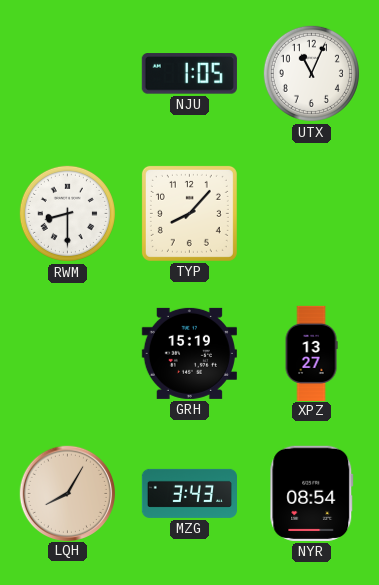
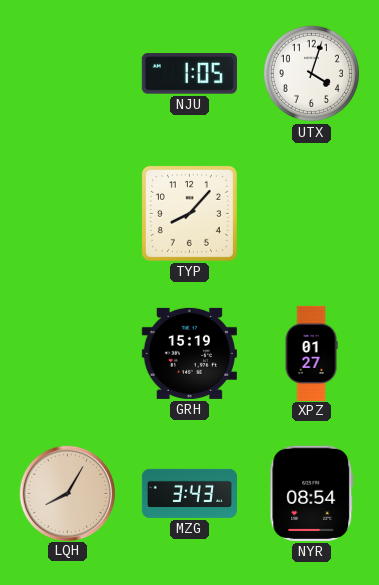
UTX: 11:04 -> 4:03 (311, 73)
RWM: 8:30 -> none (67, 213)
XPZ: 13:27 -> 01:27 (311, 353)
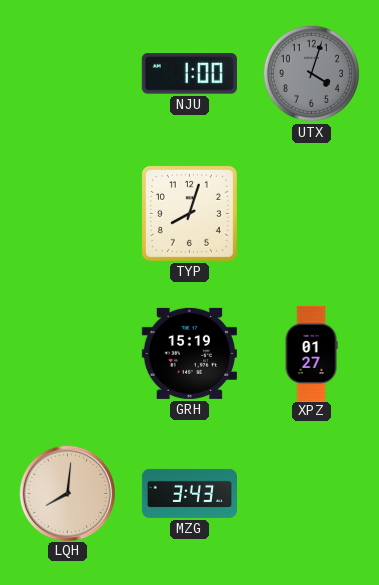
NJU: 1:05 -> 1:00 (189, 74)
UTX dial: white -> grey (311, 73)
TYP: 8:07 -> 8:03 (189, 213)
LQH: 8:05 -> 8:01 (67, 493)
NYR: 08:54 -> none (312, 493)
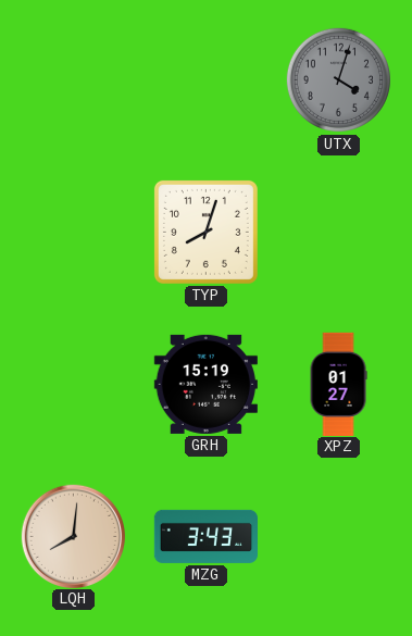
NJU: 1:00 -> none (189, 74)
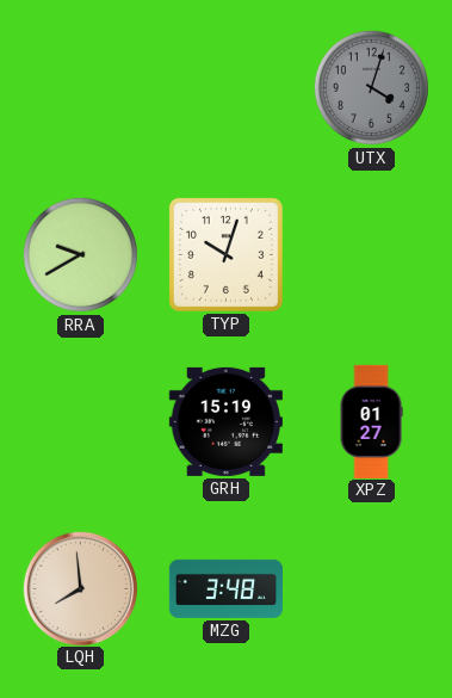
RRA: none -> 9:40 (80, 254)
TYP: 8:03 -> 10:03 (225, 254)
LQH: 8:01 -> 7:59 (80, 588)
MZG: 3:43 -> 3:48 (225, 588)
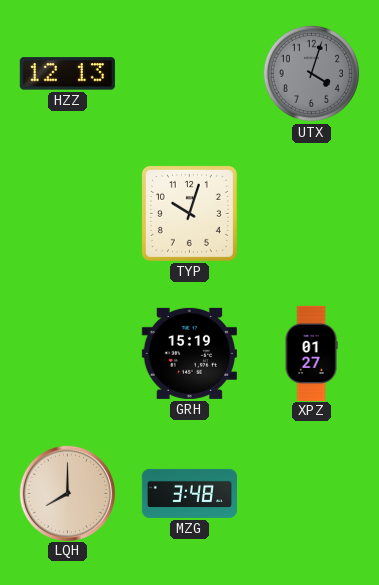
HZZ: none -> 12:13 (67, 74)
RRA: 9:40 -> none (80, 254)
LQH: 7:59 -> 8:00 (67, 493)
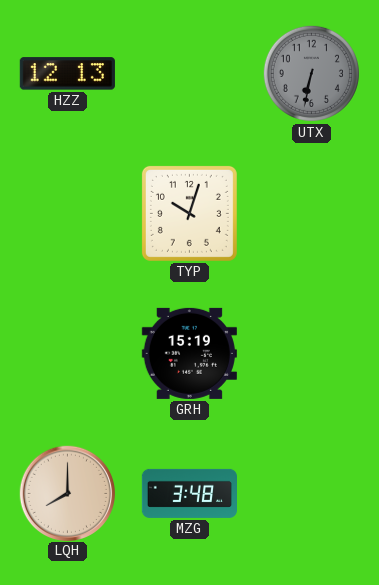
UTX: 4:03 -> 6:32 (311, 73)
XPZ: 01:27 -> none (311, 353)
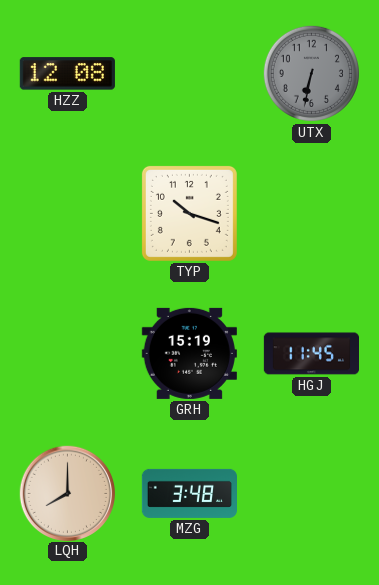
HZZ: 12:13 -> 12:08 (67, 74)
TYP: 10:03 -> 10:18 (189, 213)
HGJ: none -> 11:45 (311, 354)
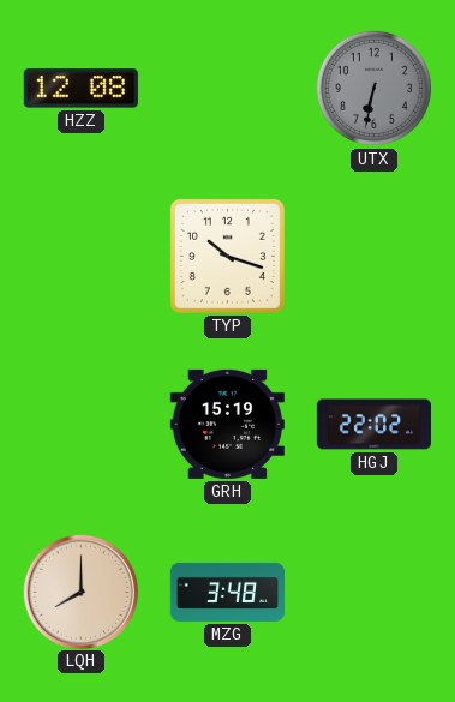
HGJ: 11:45 -> 22:02 (373, 425)
